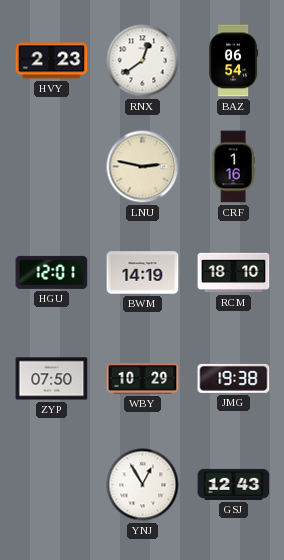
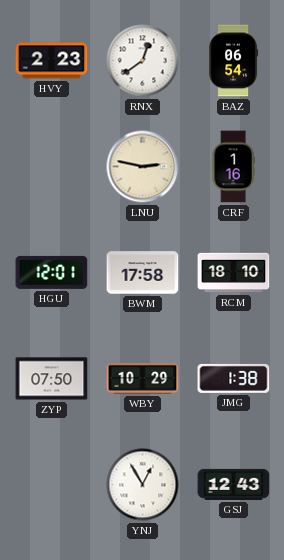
BWM: 14:19 -> 17:58 (143, 273)
JMG: 19:38 -> 1:38 (234, 378)
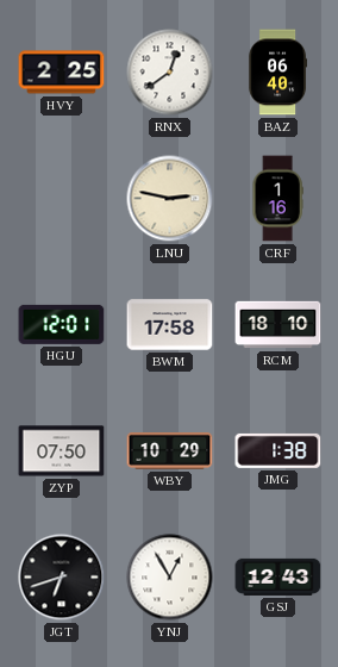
HVY: 2:23 -> 2:25 (62, 73)
BAZ: 06:54 -> 06:40 (278, 73)
JGT: none -> 6:42 (62, 578)
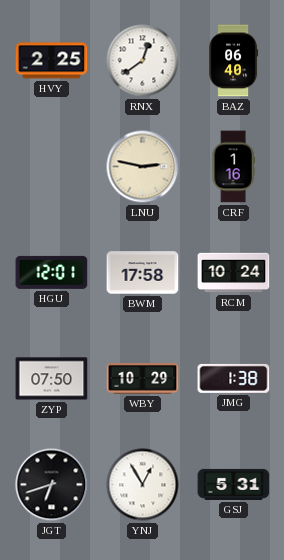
RCM: 18:10 -> 10:24 (234, 273)
GSJ: 12:43 -> 5:31 (234, 484)
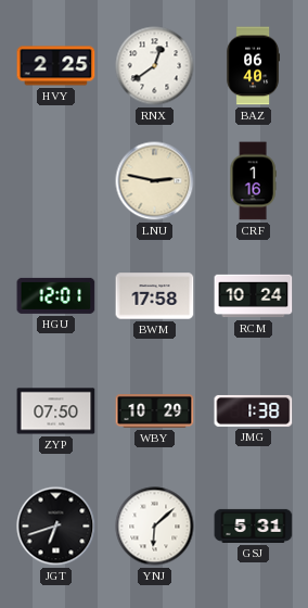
YNJ: 12:55 -> 6:08 (155, 527)
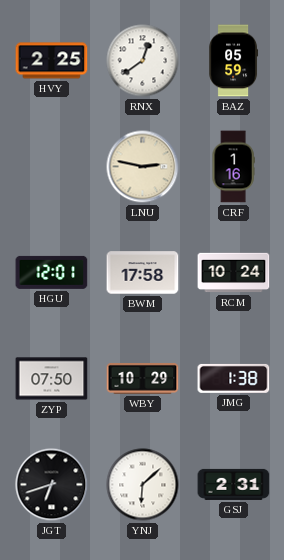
BAZ: 06:40 -> 05:59 (234, 61)
GSJ: 5:31 -> 2:31 (234, 484)
